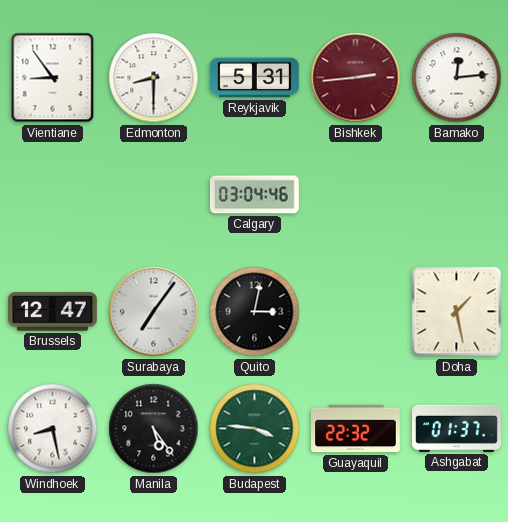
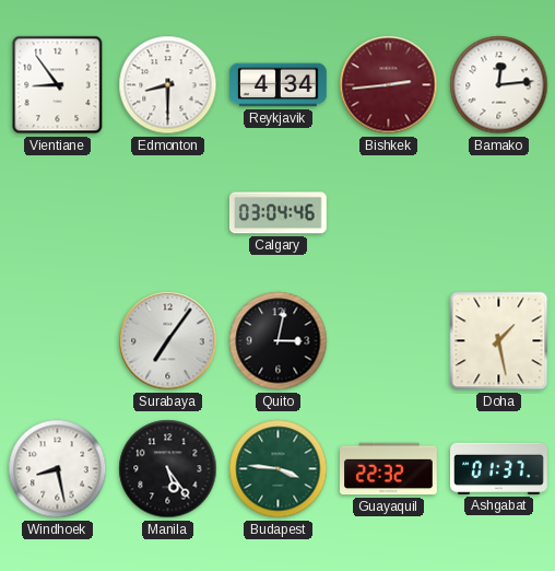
Reykjavik: 5:31 -> 4:34 (277, 85)
Brussels: 12:47 -> none (53, 312)
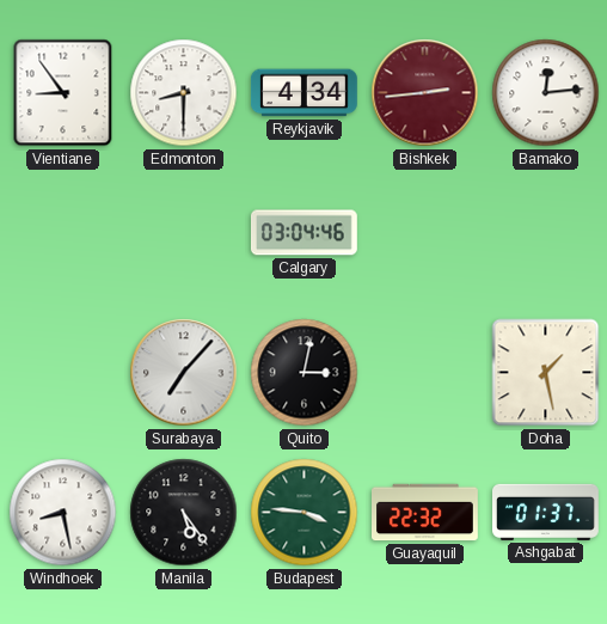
Surabaya: 7:06 -> 7:07 (184, 373)
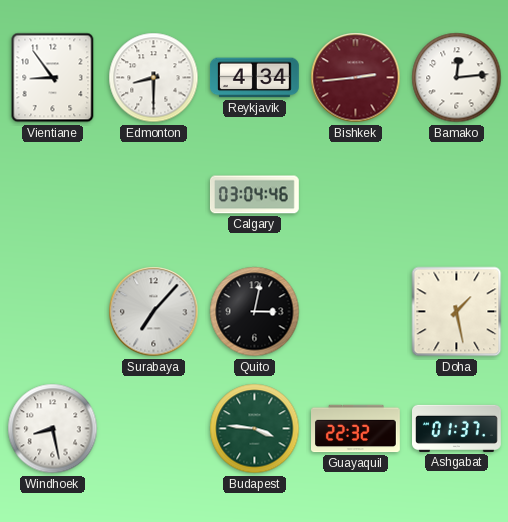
Manila: 5:24 -> none (184, 513)
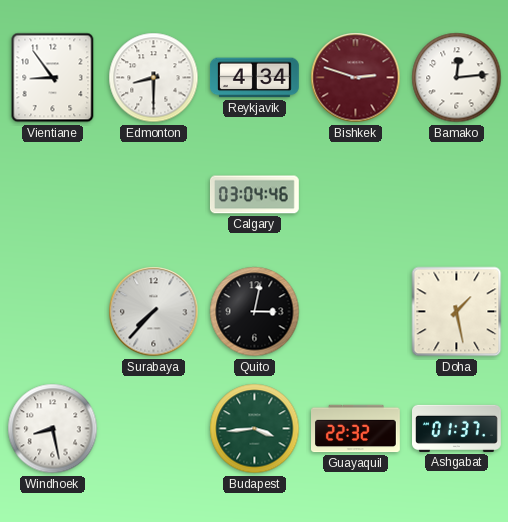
Bishkek: 2:44 -> 2:48 (356, 78)
Surabaya: 7:07 -> 7:37 (154, 312)
Budapest: 3:46 -> 3:44 (255, 429)
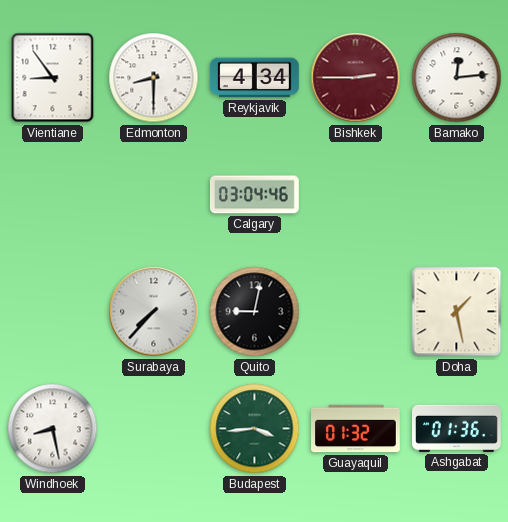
Bishkek: 2:48 -> 2:45 (356, 78)
Quito: 3:02 -> 9:02 (255, 312)
Guayaquil: 22:32 -> 01:32 (356, 429)
Ashgabat: 01:37 -> 01:36 (457, 428)
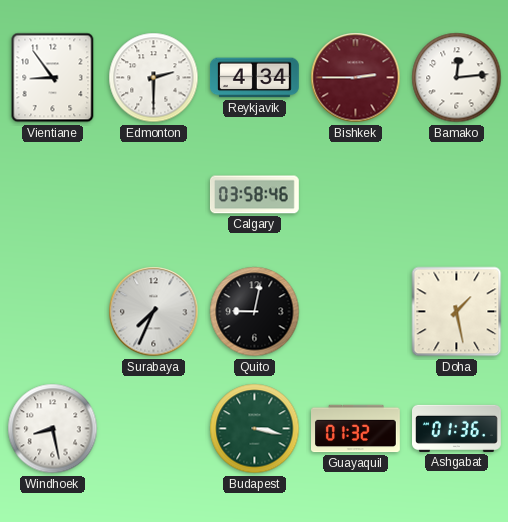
Edmonton: 8:30 -> 2:30 (154, 78)
Calgary: 03:04 -> 03:58 (254, 195)
Surabaya: 7:37 -> 7:34 (154, 312)
Budapest: 3:44 -> 3:17 (255, 429)
